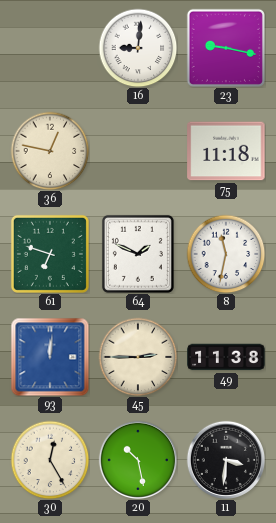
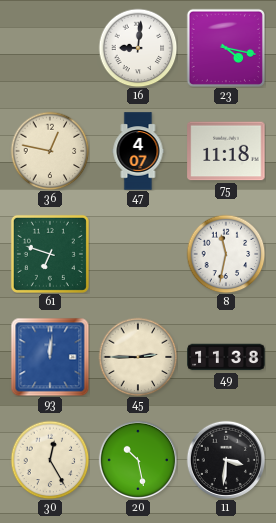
23: 9:17 -> 4:17 (226, 48)
47: none -> 4:07 (138, 151)
64: 1:49 -> none (138, 254)
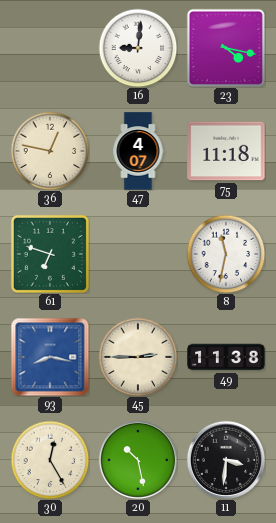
93: 12:01 -> 8:17 (50, 357)
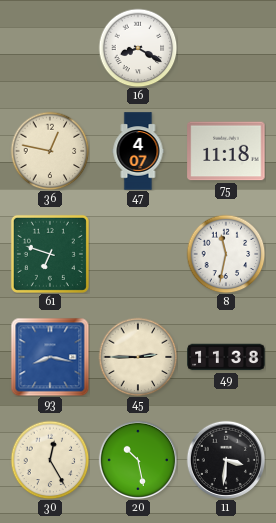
16: 9:01 -> 8:20 (138, 48)
23: 4:17 -> none (226, 48)
